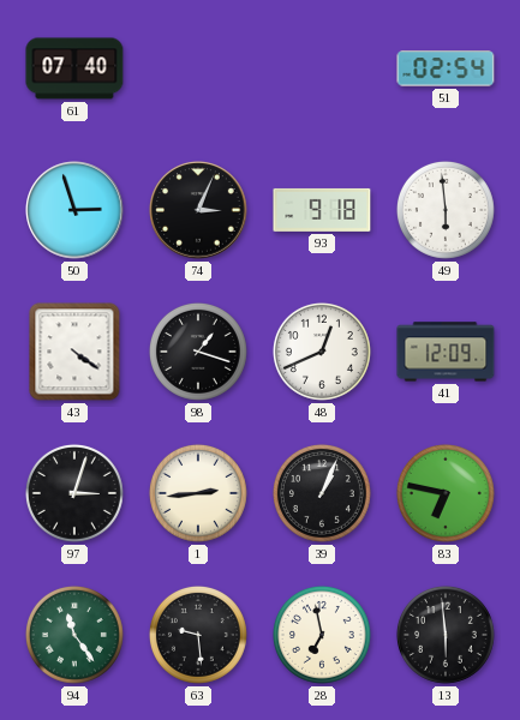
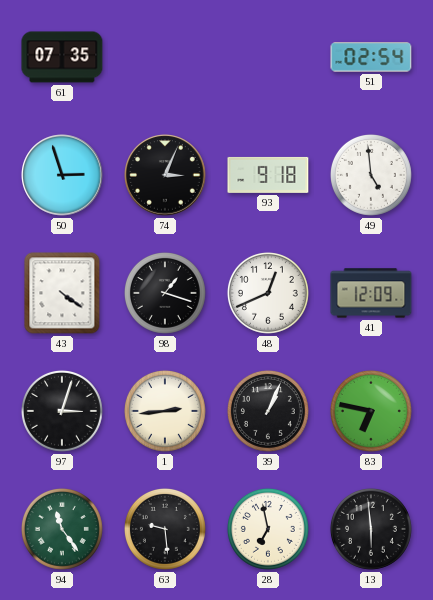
61: 07:40 -> 07:35 (62, 57)
49: 5:59 -> 4:59 (371, 175)
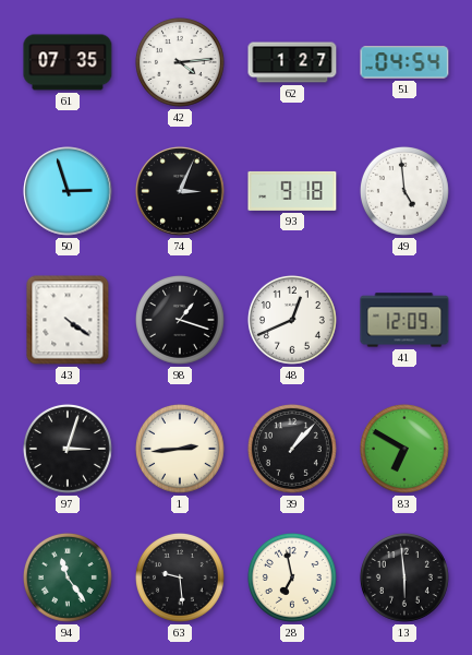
42: none -> 4:14 (180, 62)
62: none -> 1:27 (292, 62)
51: 02:54 -> 04:54 (404, 62)
39: 1:04 -> 1:07 (292, 449)
83: 6:47 -> 6:50 (404, 449)
